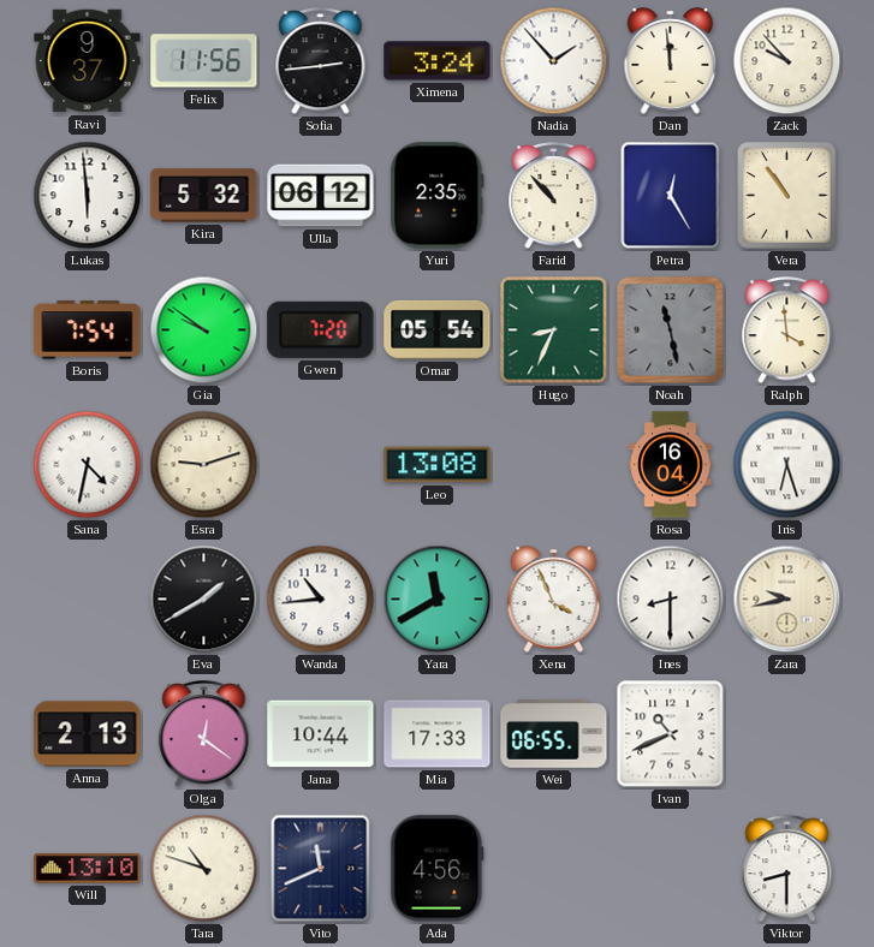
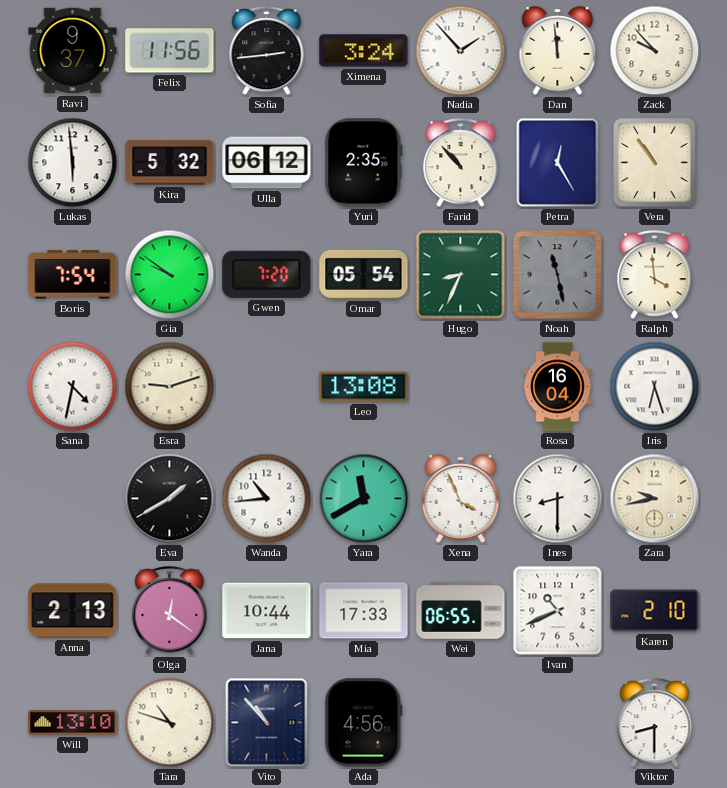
Karen: none -> 2:10 (655, 611)
Vito: 11:41 -> 10:53 (267, 723)
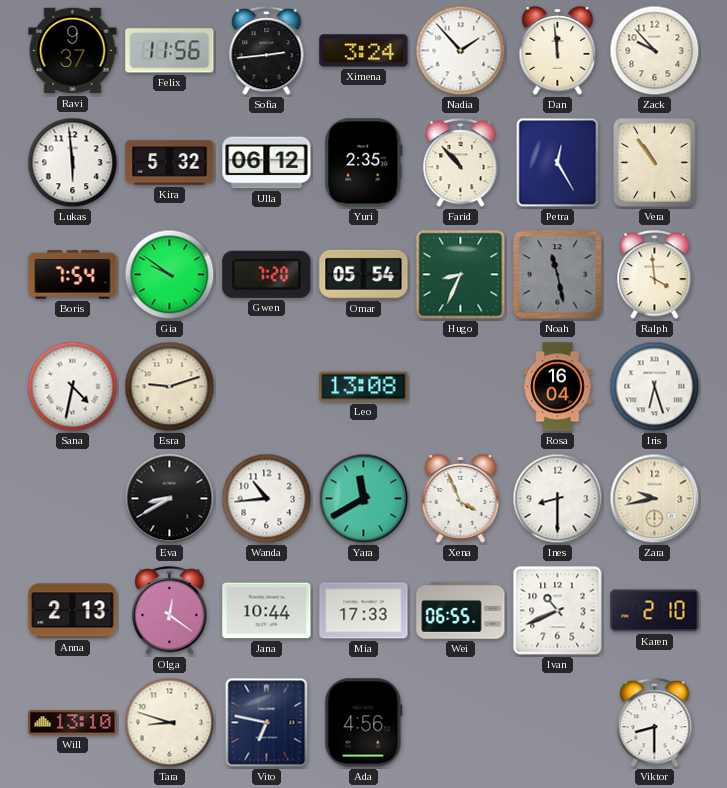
Eva: 1:40 -> 8:40 (170, 499)
Tara: 10:48 -> 8:48 (170, 723)
Vito: 10:53 -> 6:47 (267, 723)
